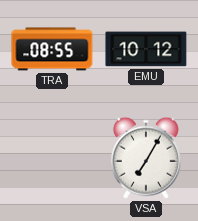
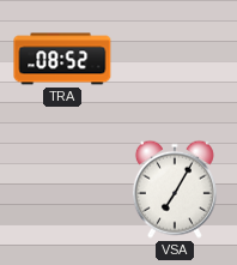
TRA: 08:55 -> 08:52 (62, 59)
EMU: 10:12 -> none (146, 49)
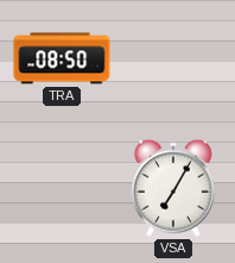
TRA: 08:52 -> 08:50 (62, 58)
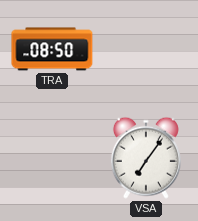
VSA: 7:05 -> 7:06 (146, 158)
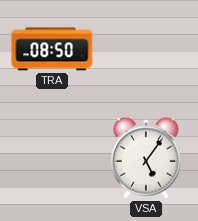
VSA: 7:06 -> 5:06 (146, 158)
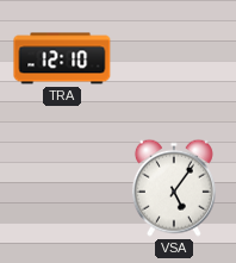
TRA: 08:50 -> 12:10 (62, 58)
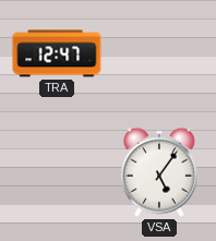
TRA: 12:10 -> 12:47 (57, 53)
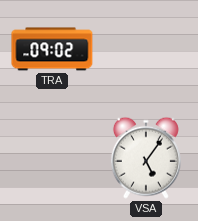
TRA: 12:47 -> 09:02 (52, 49)
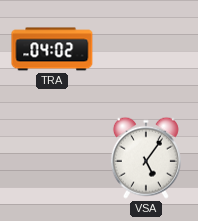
TRA: 09:02 -> 04:02 (52, 49)
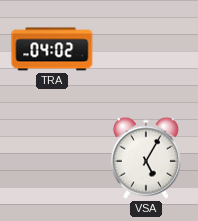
VSA: 5:06 -> 5:05 (146, 158)
